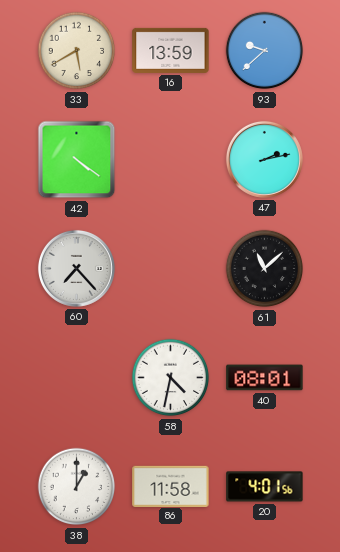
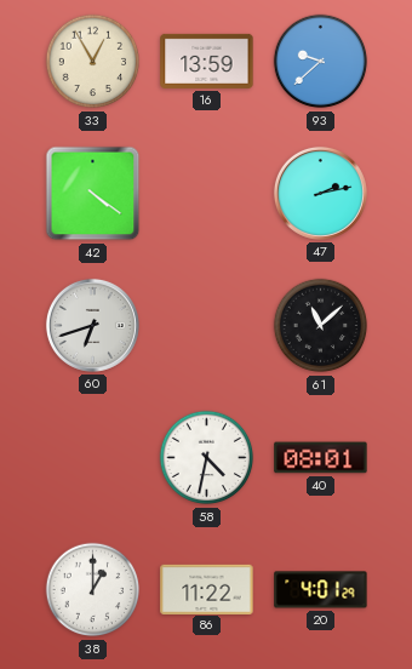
33: 5:40 -> 12:55 (93, 62)
60: 7:23 -> 6:42 (92, 325)
86: 11:58 -> 11:22 (207, 589)
20: 4:01:56 -> 4:01:29 (321, 590)
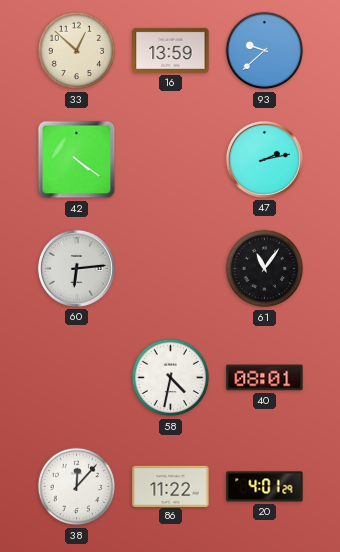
33: 12:55 -> 12:52 (77, 51)
60: 6:42 -> 6:14 (76, 268)
61: 11:08 -> 11:06 (265, 269)
38: 1:00 -> 12:07 (77, 487)
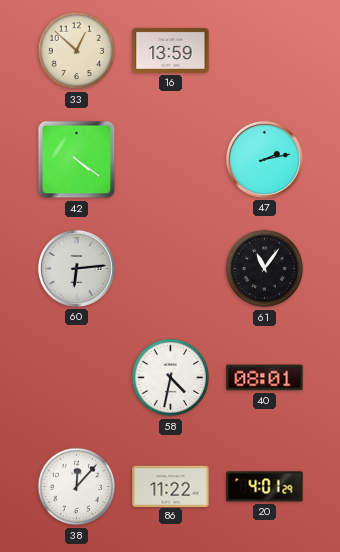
93: 9:38 -> none (265, 51)
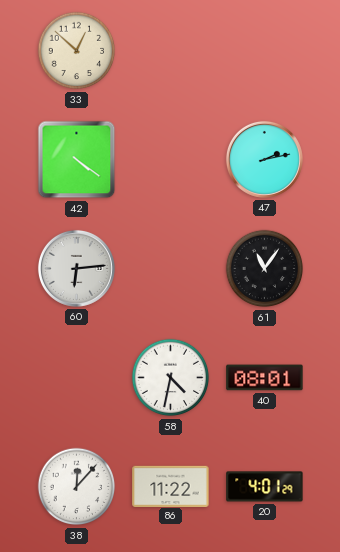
16: 13:59 -> none (171, 50)
